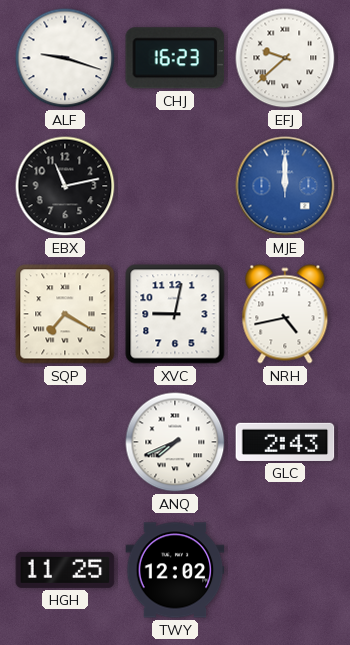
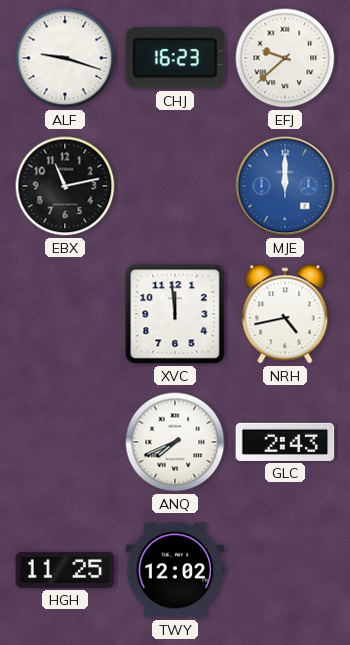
SQP: 7:20 -> none (65, 314)
XVC: 9:02 -> 11:59 (175, 314)
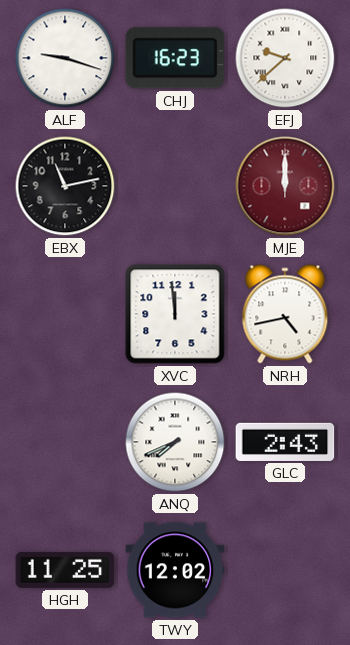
MJE dial: blue -> burgundy (285, 186)
